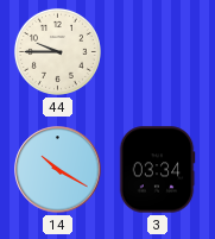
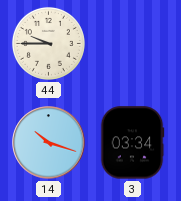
14: 10:20 -> 10:18 (49, 143)
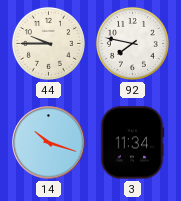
92: none -> 7:47 (132, 43)
3: 03:34 -> 11:34 (132, 143)
